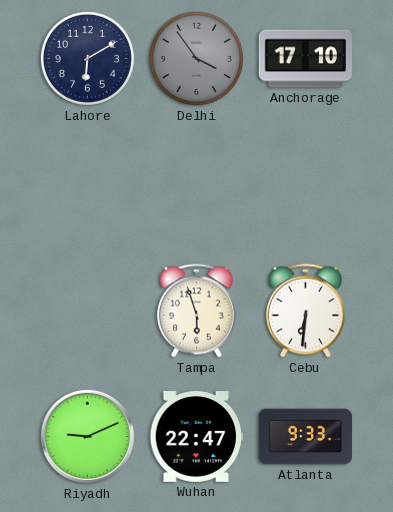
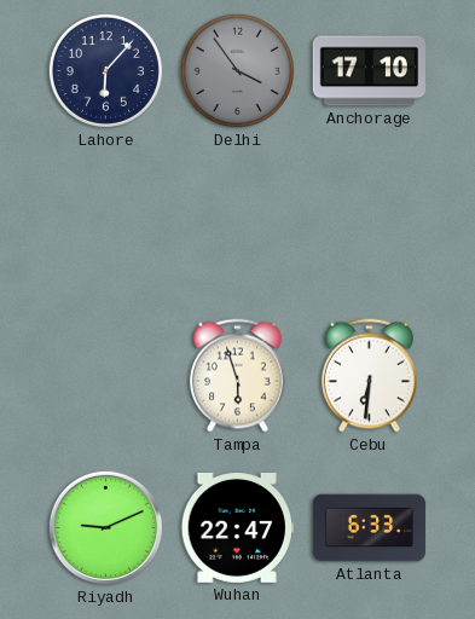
Lahore: 6:10 -> 6:07 (105, 70)
Atlanta: 9:33 -> 6:33 (370, 528)
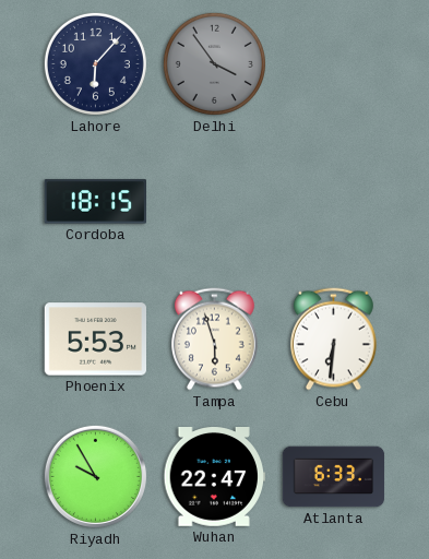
Anchorage: 17:10 -> none (369, 71)
Cordoba: none -> 18:15 (95, 202)
Phoenix: none -> 5:53 (95, 340)
Riyadh: 9:11 -> 9:55 (95, 476)
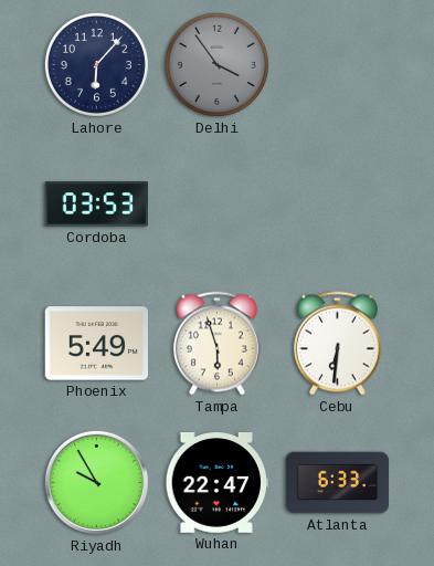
Cordoba: 18:15 -> 03:53 (96, 205)
Phoenix: 5:53 -> 5:49 (96, 344)
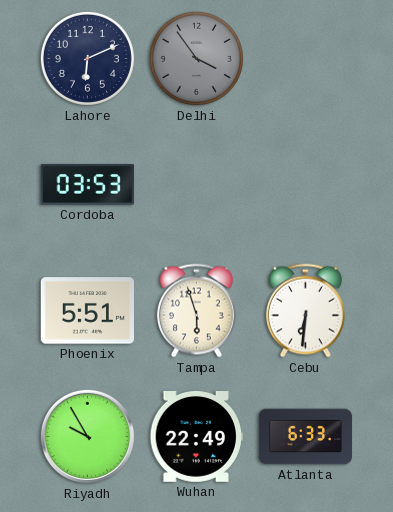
Lahore: 6:07 -> 6:11 (87, 58)
Phoenix: 5:49 -> 5:51 (87, 311)
Wuhan: 22:47 -> 22:49 (196, 437)
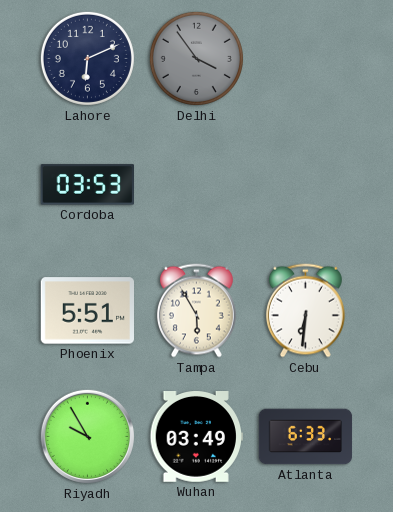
Tampa: 5:57 -> 5:55 (196, 311)
Wuhan: 22:49 -> 03:49 (196, 437)
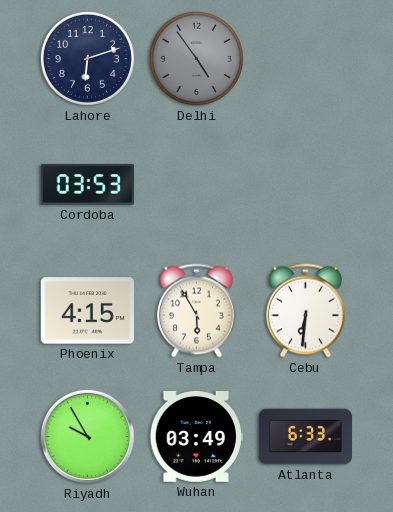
Lahore: 6:11 -> 6:12 (87, 58)
Delhi: 3:54 -> 4:54 (196, 58)
Phoenix: 5:51 -> 4:15 (87, 311)
